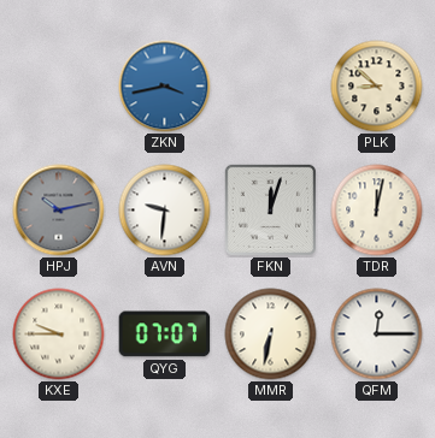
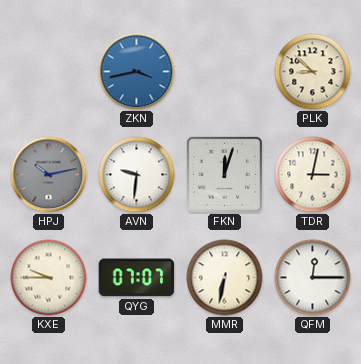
TDR: 12:02 -> 3:02 (313, 175)
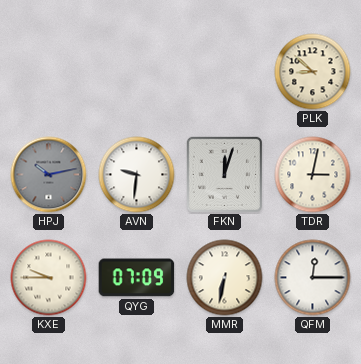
ZKN: 3:43 -> none (137, 72)
QYG: 07:07 -> 07:09 (137, 278)
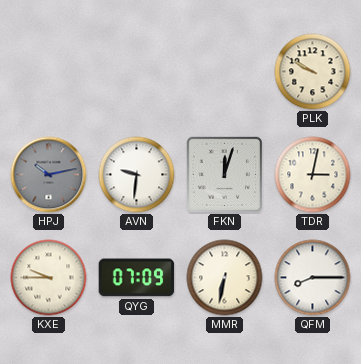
PLK: 8:52 -> 9:50 (313, 72)
QFM: 12:15 -> 8:15 (313, 278)
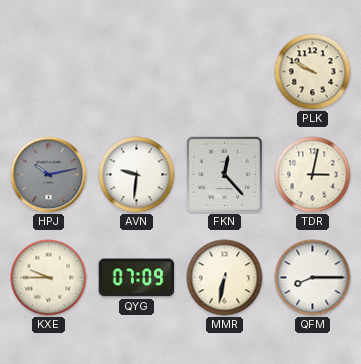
FKN: 12:03 -> 12:23 (224, 174)
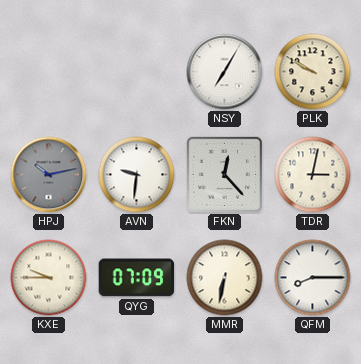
NSY: none -> 7:05 (225, 72)
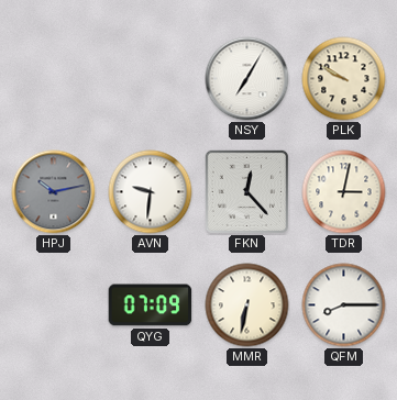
KXE: 9:45 -> none (49, 278)
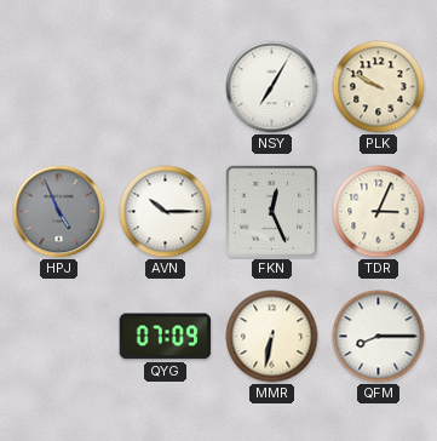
HPJ: 10:13 -> 4:56 (59, 212)
AVN: 9:31 -> 10:15 (166, 212)
FKN: 12:23 -> 12:26 (271, 211)
TDR: 3:02 -> 3:04 (379, 212)
